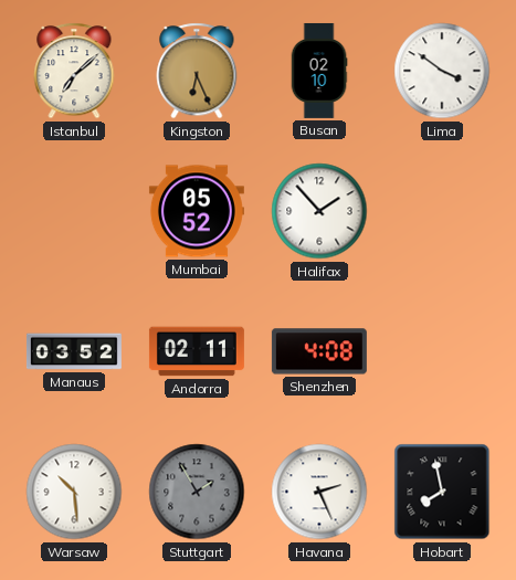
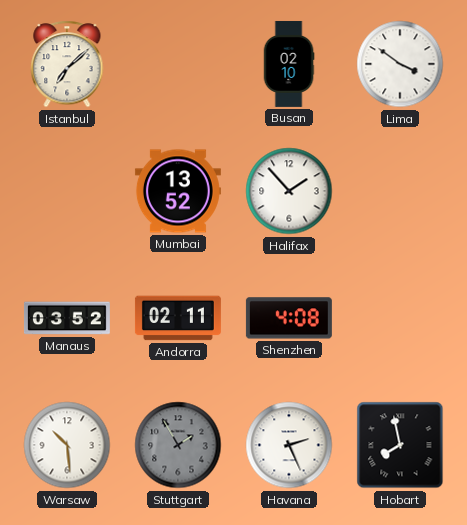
Kingston: 6:26 -> none (197, 71)
Mumbai: 05:52 -> 13:52 (178, 191)
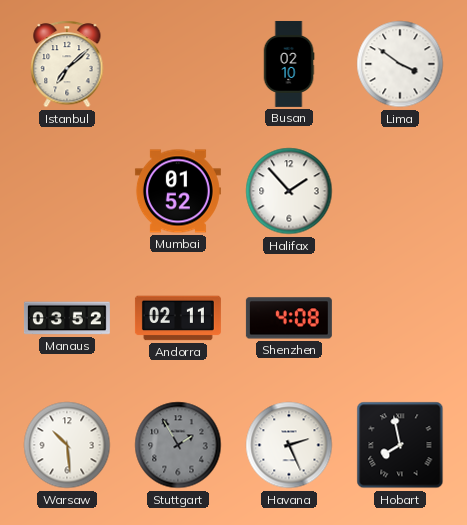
Mumbai: 13:52 -> 01:52 (178, 191)
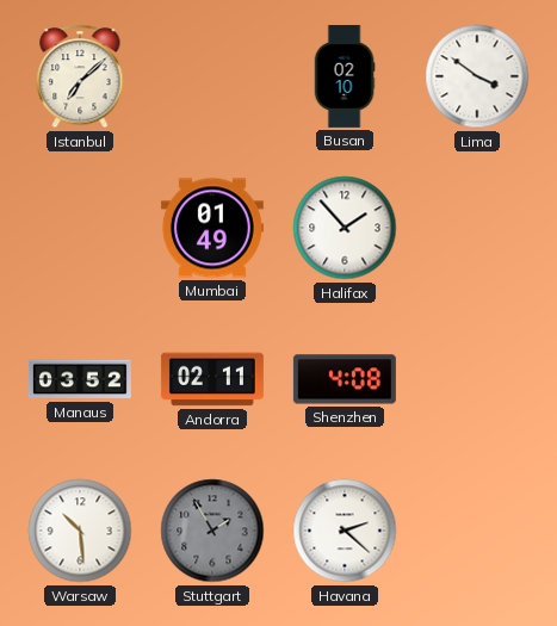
Mumbai: 01:52 -> 01:49 (212, 228)
Havana: 2:26 -> 2:22 (345, 531)
Hobart: 7:58 -> none (400, 445)
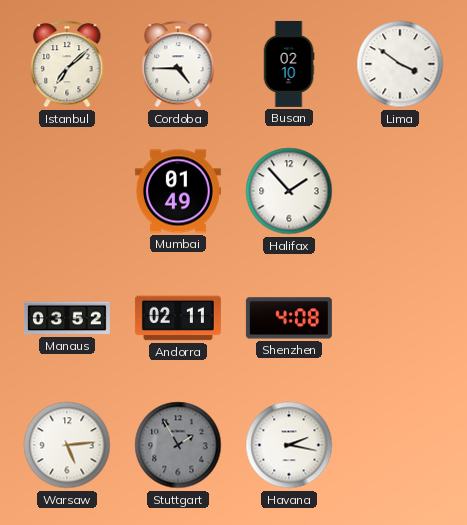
Cordoba: none -> 4:45 (178, 64)
Warsaw: 10:29 -> 5:14 (67, 445)
Havana: 2:22 -> 2:17 (289, 445)
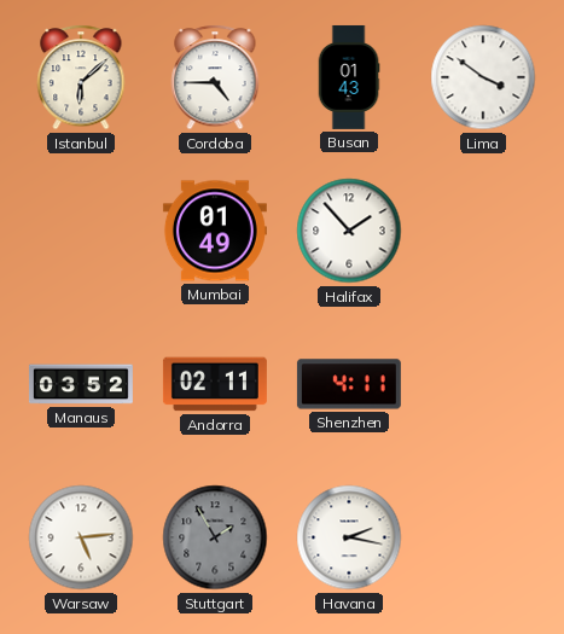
Istanbul: 7:08 -> 6:08 (81, 77)
Busan: 02:10 -> 01:43 (349, 77)
Shenzhen: 4:08 -> 4:11 (349, 384)
